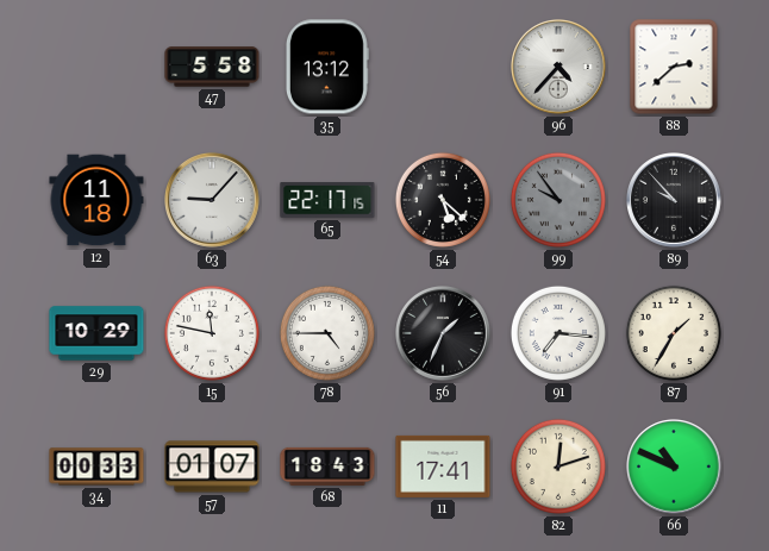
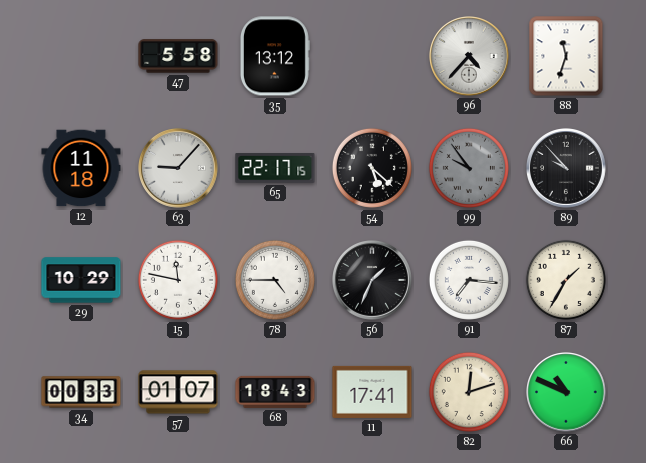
88: 2:38 -> 11:33 (566, 56)
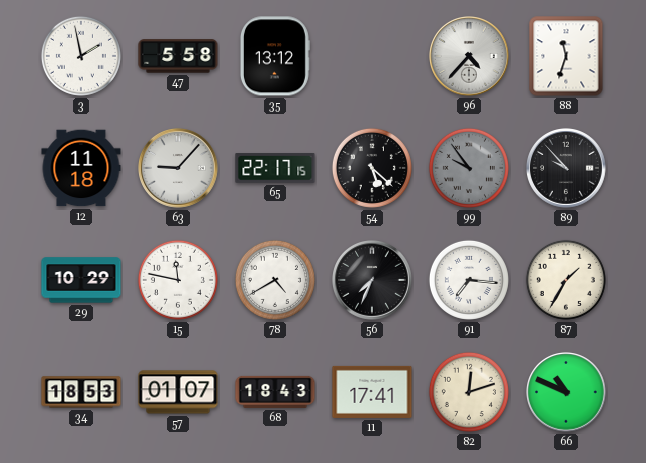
3: none -> 1:58 (81, 56)
78: 4:45 -> 4:40 (275, 280)
56: 1:34 -> 7:34 (373, 281)
34: 00:33 -> 18:53 (81, 392)
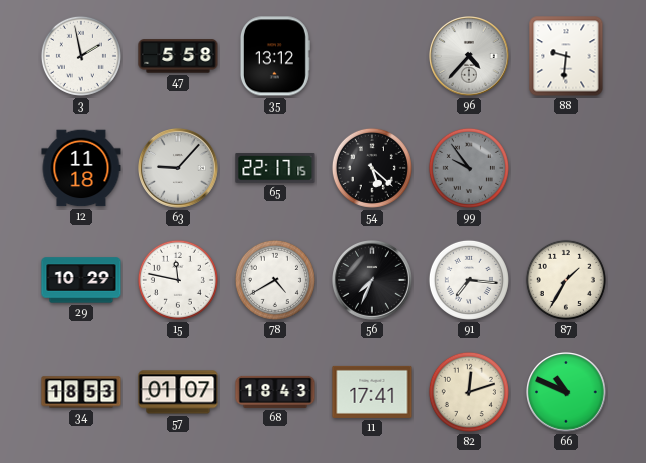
88: 11:33 -> 9:31 (566, 56)
89: 9:53 -> none (567, 169)
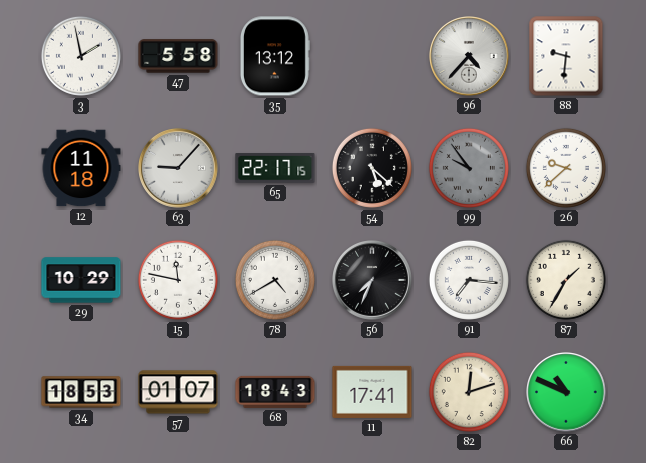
26: none -> 9:38 (566, 168)
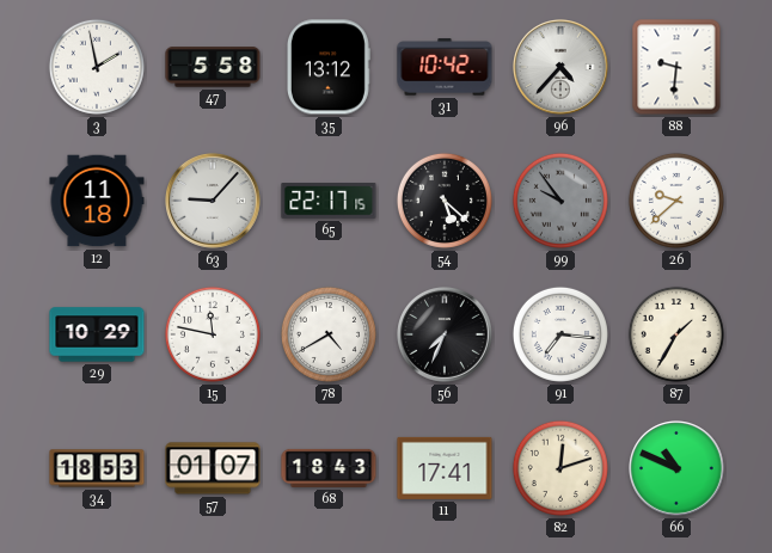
31: none -> 10:42 (445, 67)
